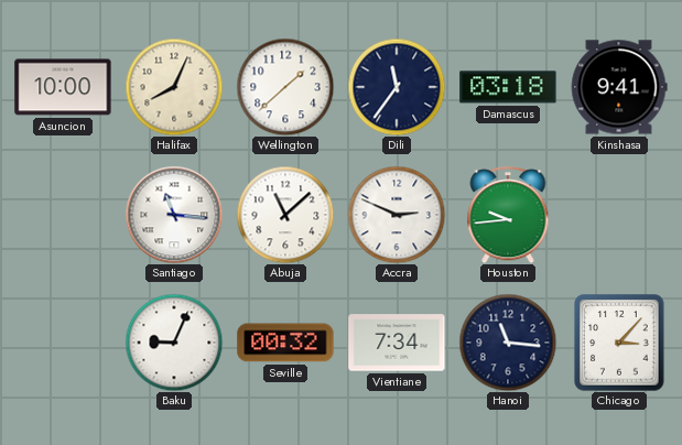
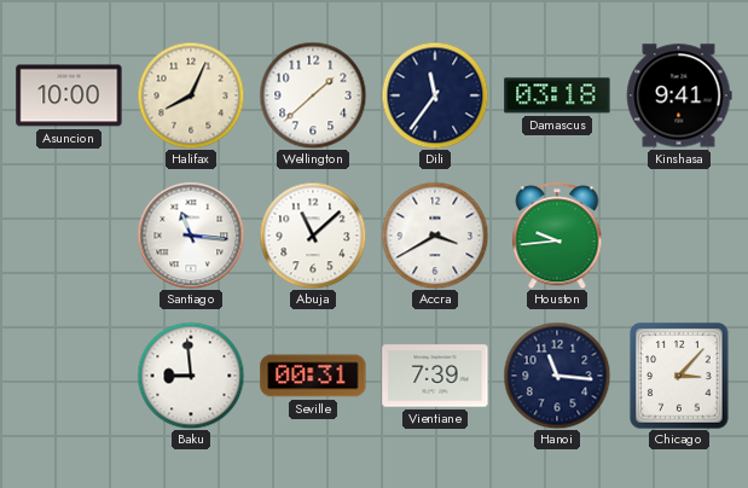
Accra: 2:49 -> 3:40 (435, 236)
Baku: 9:04 -> 8:59 (191, 376)
Seville: 00:32 -> 00:31 (313, 376)
Vientiane: 7:34 -> 7:39 (435, 376)
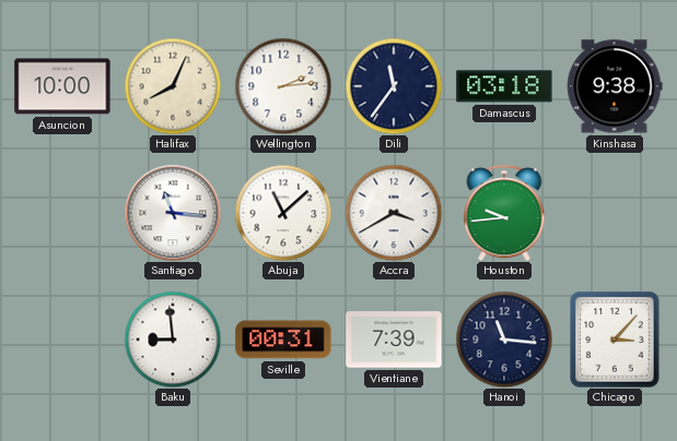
Wellington: 1:38 -> 2:14 (283, 86)
Kinshasa: 9:41 -> 9:38 (615, 86)
